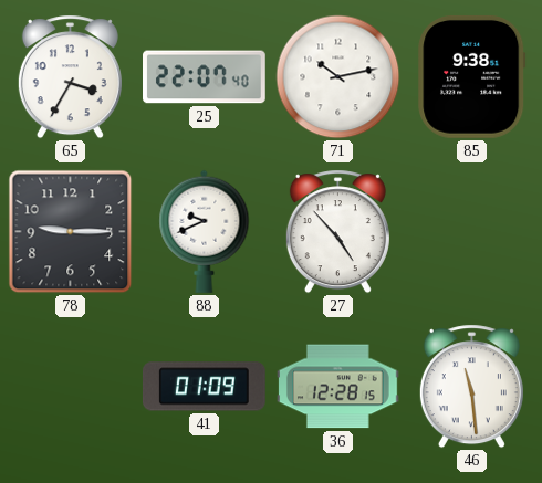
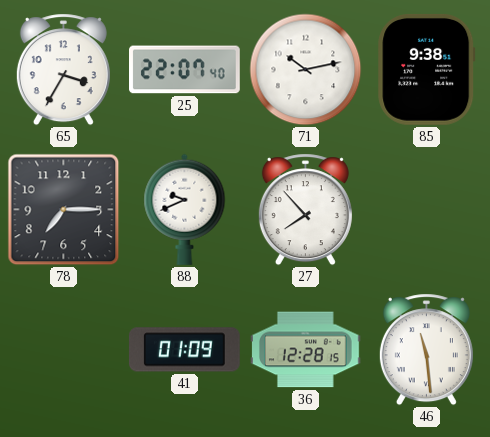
78: 9:15 -> 7:15 (64, 210)
27: 4:53 -> 7:53 (305, 210)
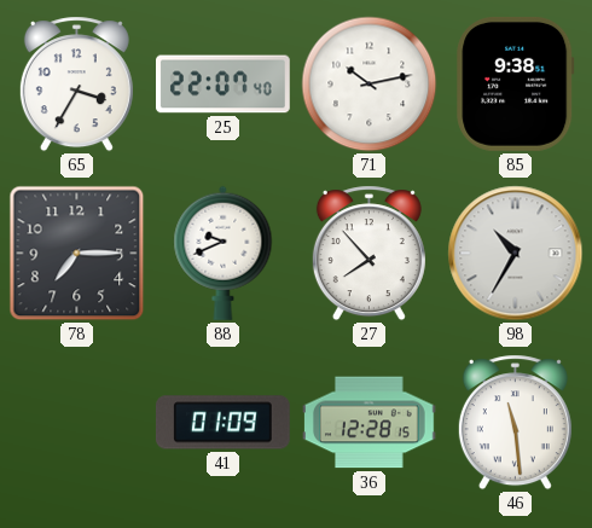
98: none -> 10:35 (516, 254)
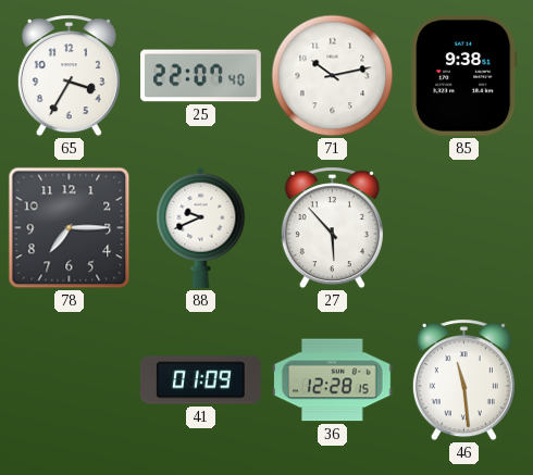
27: 7:53 -> 5:53 (332, 228)
98: 10:35 -> none (516, 254)
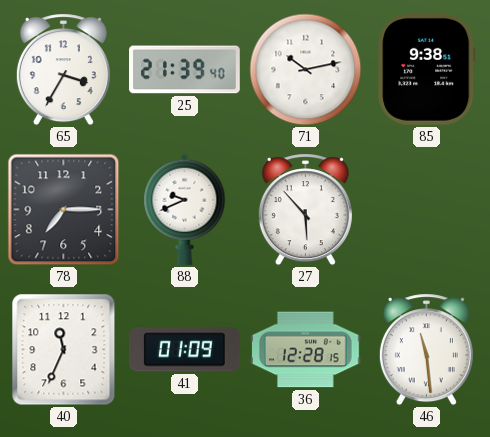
25: 22:07 -> 21:39 (185, 70)
40: none -> 11:34 (64, 350)
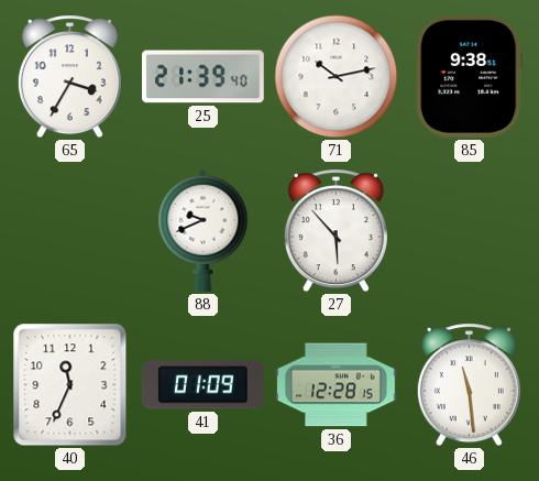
78: 7:15 -> none (64, 210)
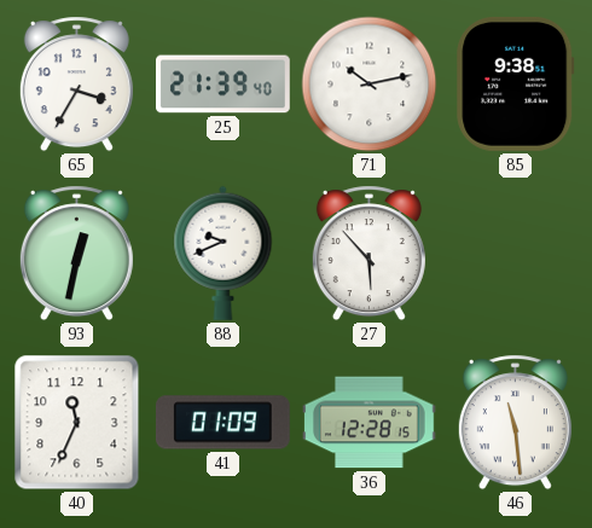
93: none -> 12:32 (76, 254)
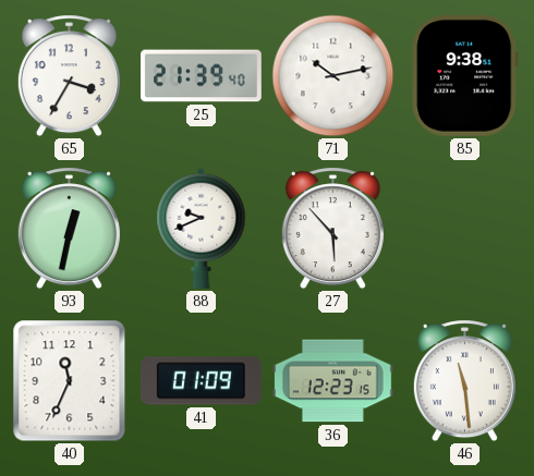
36: 12:28 -> 12:23 (333, 381)
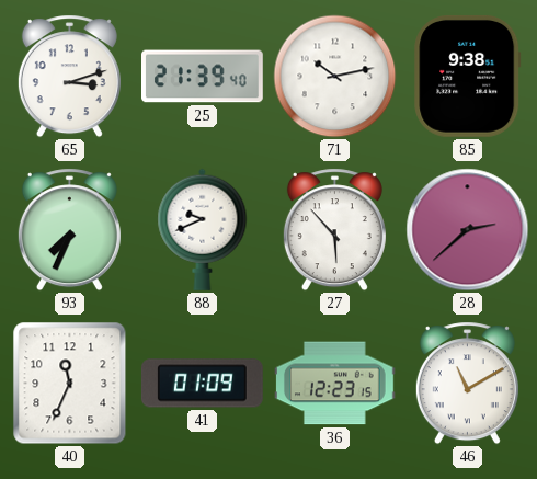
65: 3:35 -> 3:12 (69, 77)
93: 12:32 -> 7:34 (69, 230)
28: none -> 2:38 (468, 230)
46: 11:29 -> 11:10 (467, 384)
